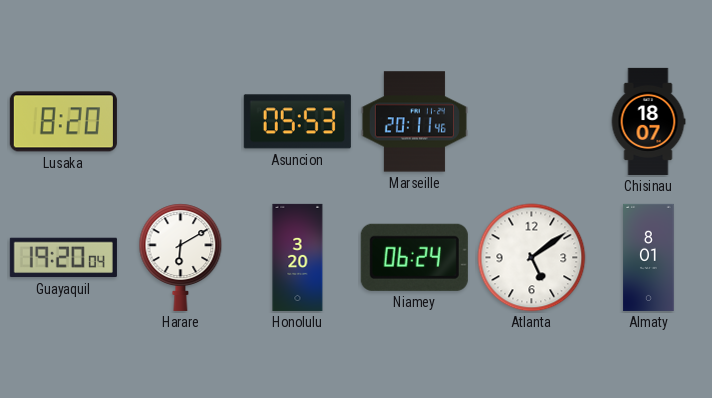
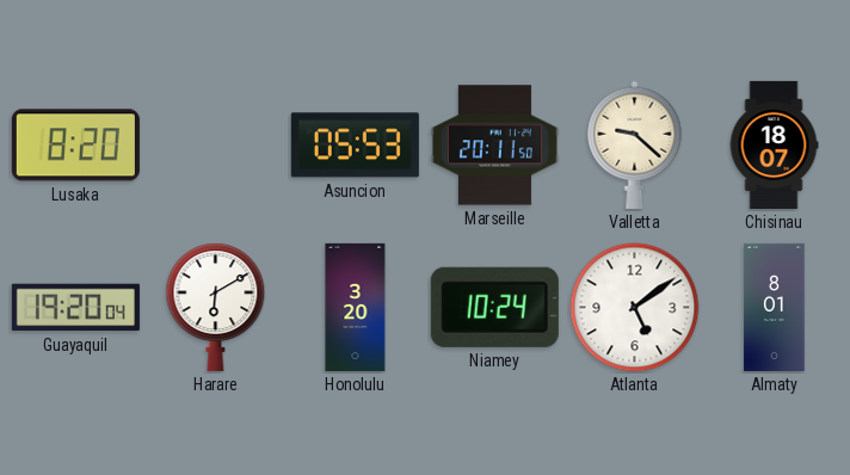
Marseille: 20:11:46 -> 20:11:50 (494, 146)
Valletta: none -> 9:22 (635, 144)
Niamey: 06:24 -> 10:24 (494, 307)
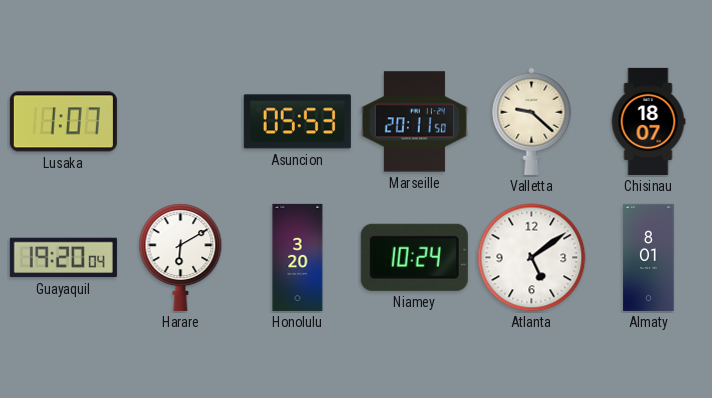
Lusaka: 8:20 -> 1:07 (63, 122)
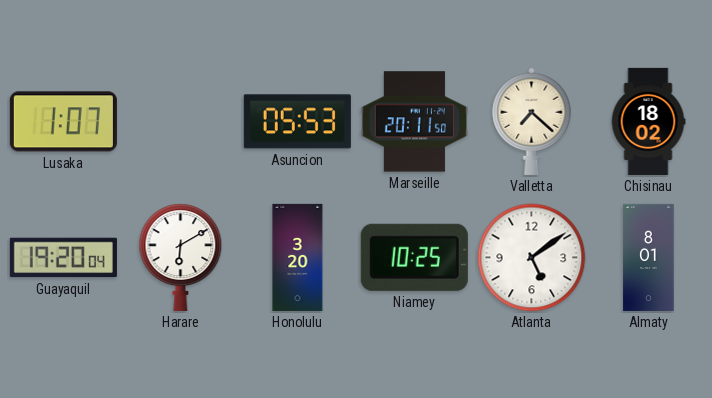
Valletta: 9:22 -> 7:22 (532, 121)
Chisinau: 18:07 -> 18:02 (648, 121)
Niamey: 10:24 -> 10:25 (414, 257)
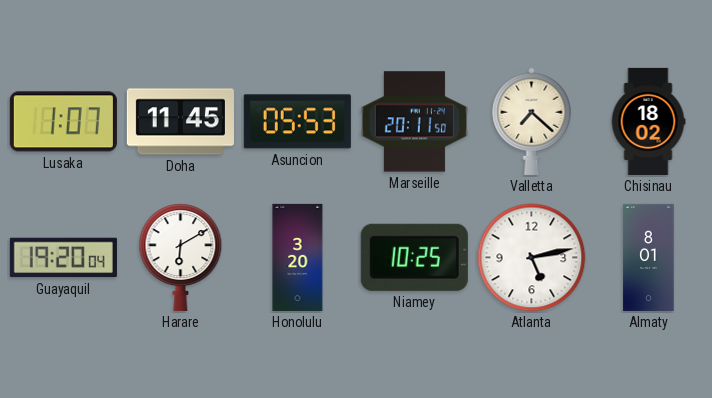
Doha: none -> 11:45 (180, 122)
Atlanta: 5:09 -> 5:13 (532, 258)
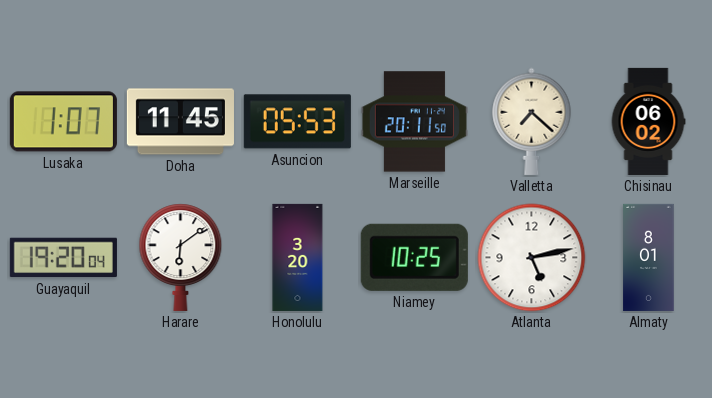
Chisinau: 18:02 -> 06:02 (648, 121)
Harare: 6:10 -> 6:09 (181, 257)
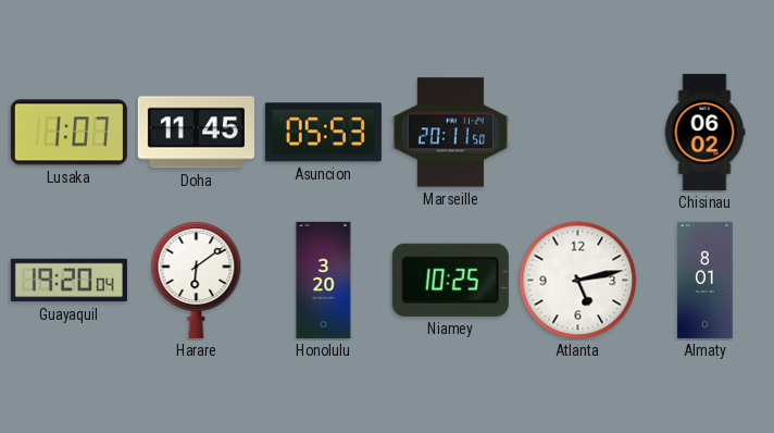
Valletta: 7:22 -> none (532, 121)
